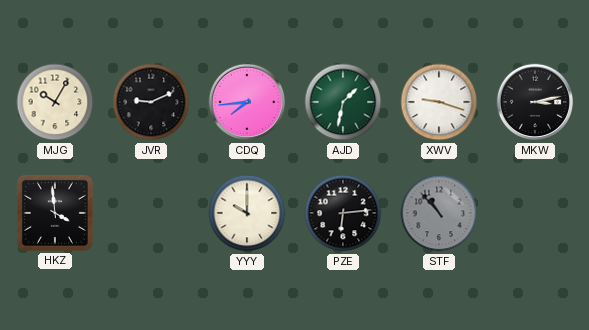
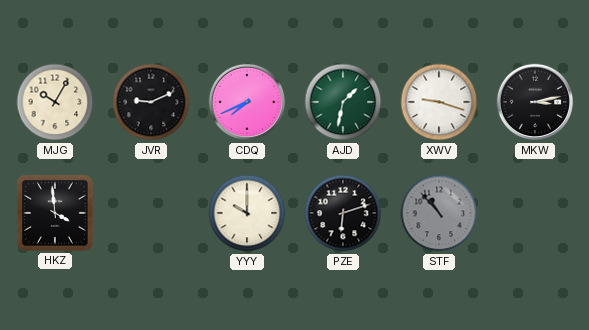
CDQ: 7:44 -> 7:41 (247, 102)
PZE: 6:14 -> 6:12 (343, 213)
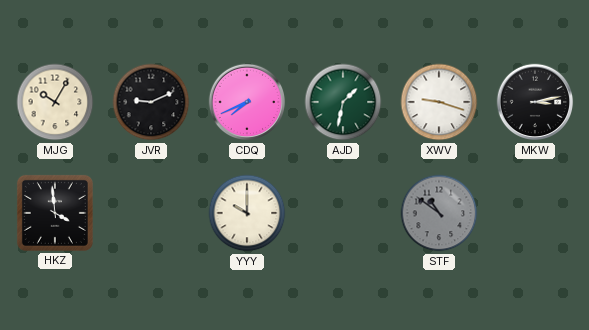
PZE: 6:12 -> none (343, 213)
STF: 10:53 -> 10:51 (439, 213)
